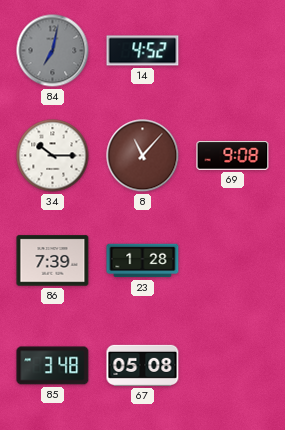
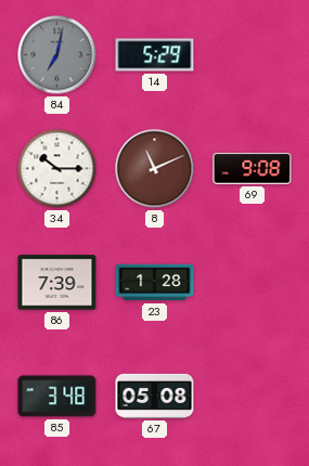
14: 4:52 -> 5:29 (155, 55)
8: 11:07 -> 11:11 (155, 169)
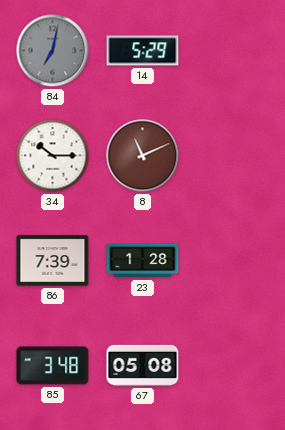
69: 9:08 -> none (253, 169)
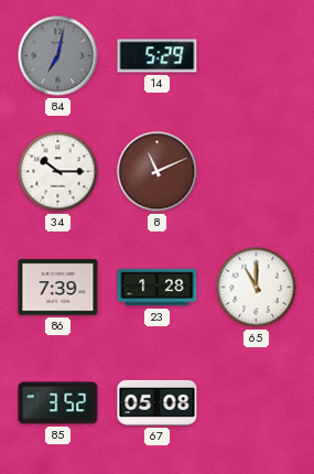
65: none -> 11:00 (257, 288)
85: 3:48 -> 3:52 (58, 403)
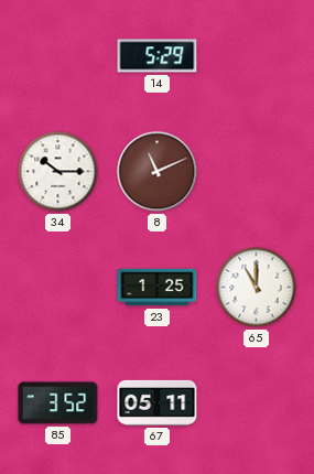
84: 7:02 -> none (58, 56)
86: 7:39 -> none (58, 288)
23: 1:28 -> 1:25 (158, 288)
67: 05:08 -> 05:11 (158, 402)
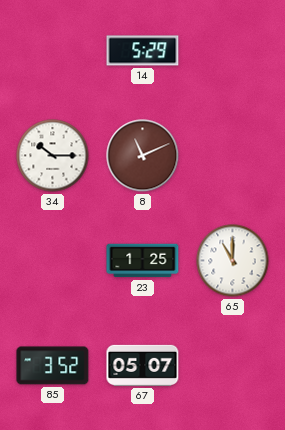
67: 05:11 -> 05:07 (143, 365)
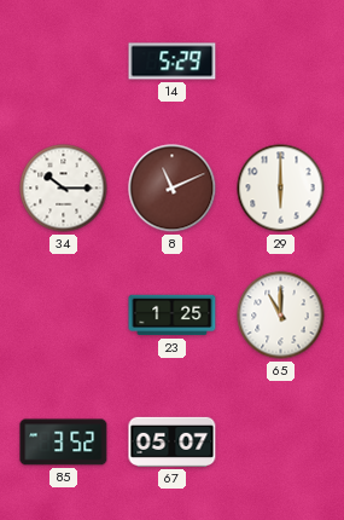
29: none -> 6:00 (281, 189)
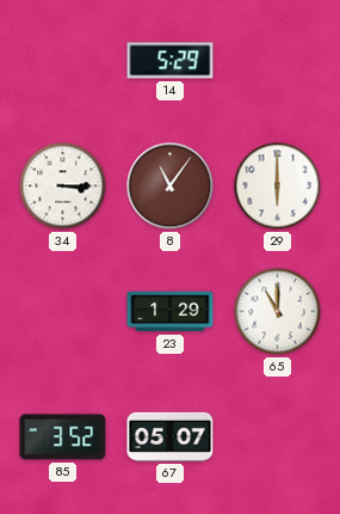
34: 10:15 -> 3:15 (63, 186)
8: 11:11 -> 11:06 (171, 186)
23: 1:25 -> 1:29 (171, 312)
